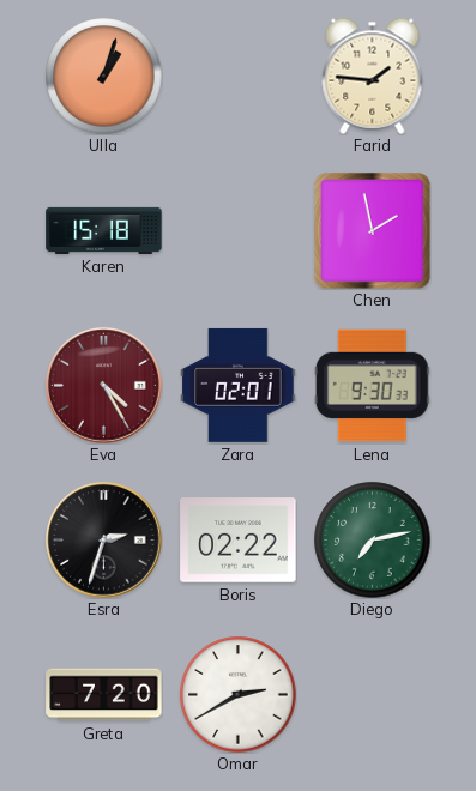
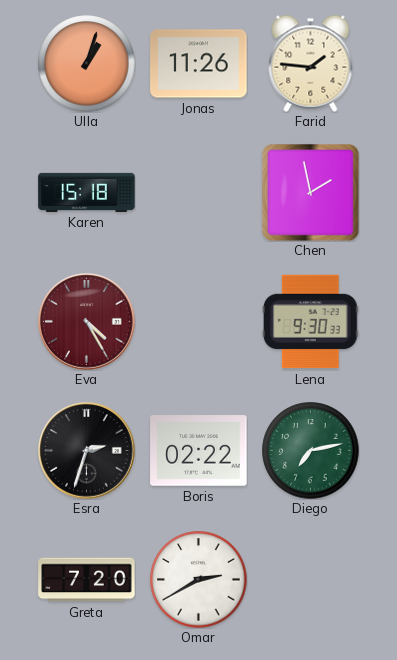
Jonas: none -> 11:26 (199, 64)
Zara: 02:01 -> none (239, 385)
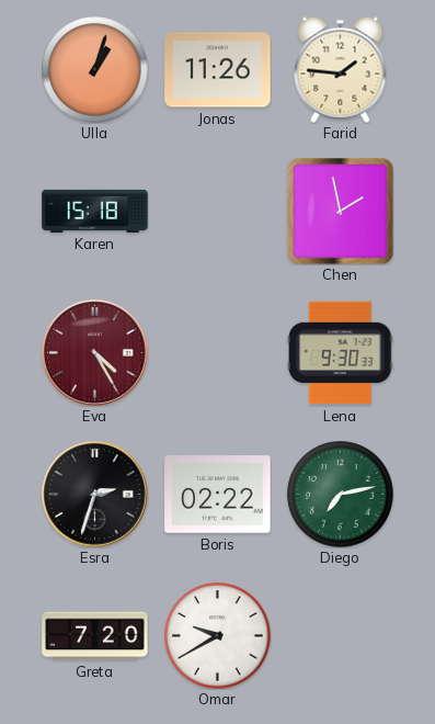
Omar: 2:40 -> 9:40 (218, 636)
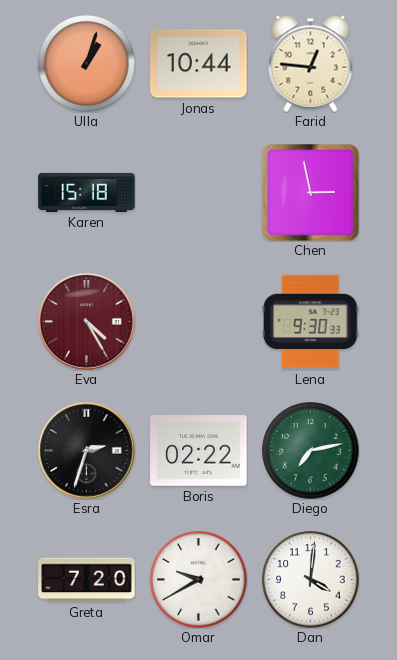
Jonas: 11:26 -> 10:44 (199, 64)
Farid: 1:46 -> 12:46 (311, 63)
Chen: 1:58 -> 2:58 (310, 192)
Dan: none -> 4:01 (311, 580)
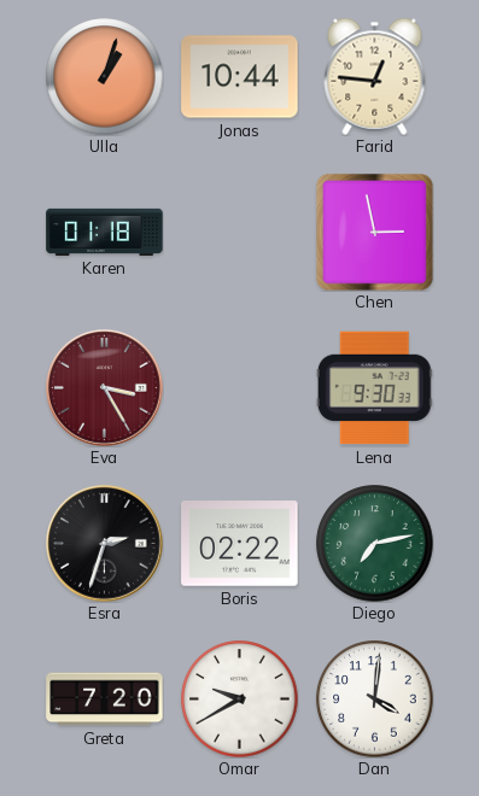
Karen: 15:18 -> 01:18 (105, 232)
Eva: 4:25 -> 3:25 (105, 388)
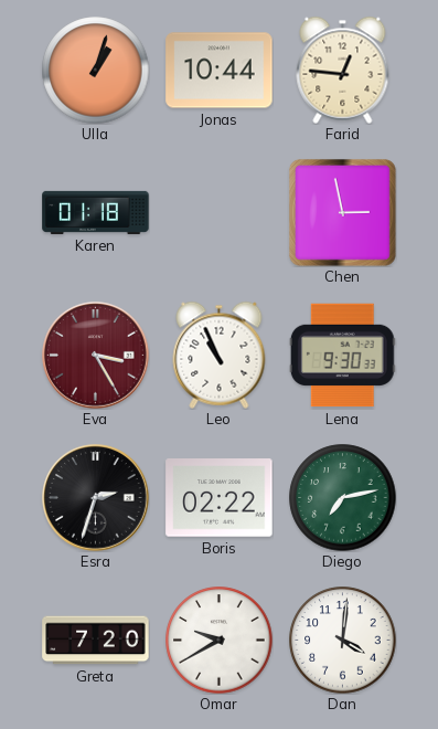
Leo: none -> 10:56 (220, 355)
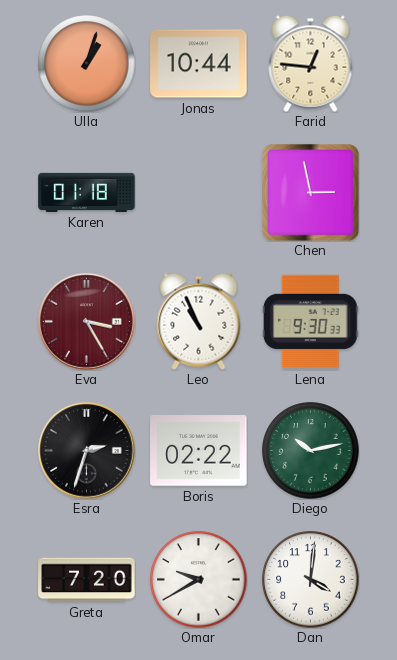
Diego: 7:13 -> 10:13 (311, 451)
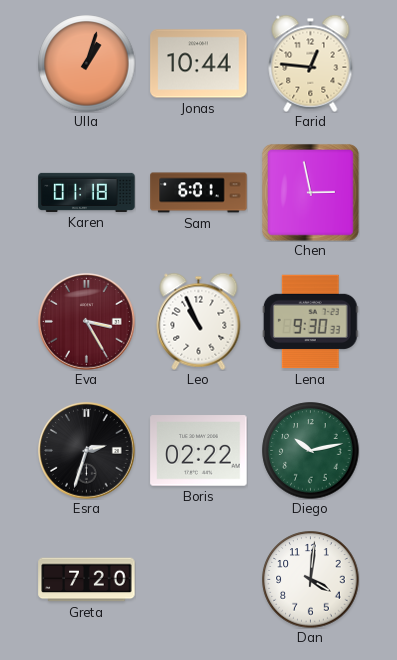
Sam: none -> 6:01 (199, 193)
Omar: 9:40 -> none (199, 580)
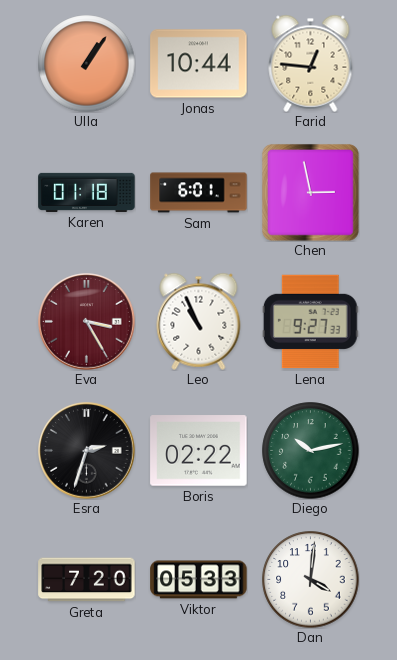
Ulla: 1:03 -> 1:06 (87, 64)
Lena: 9:30 -> 9:27 (310, 322)
Viktor: none -> 05:33 (199, 580)
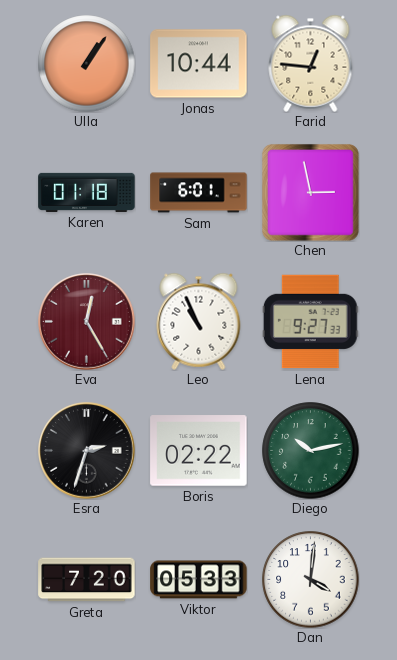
Eva: 3:25 -> 12:25 (87, 322)
